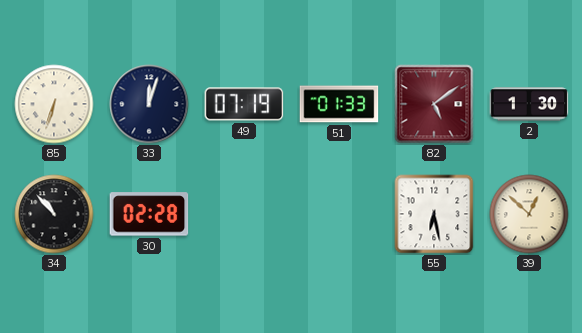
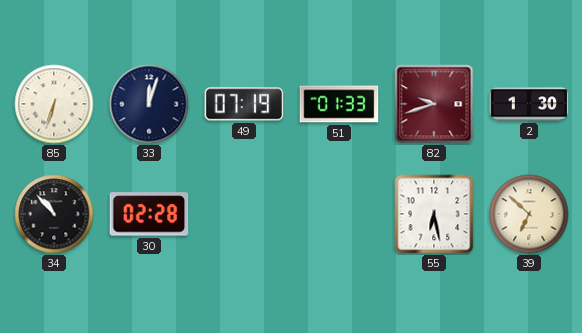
82: 5:09 -> 9:42 (434, 104)
39: 12:52 -> 6:52 (529, 214)
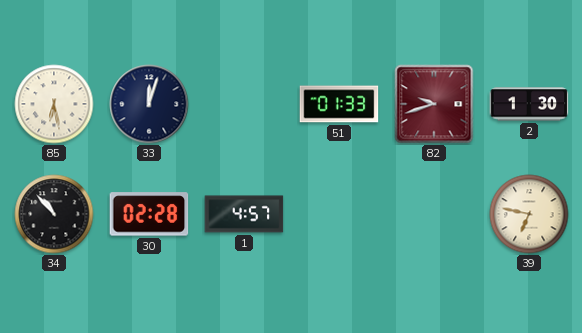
85: 6:33 -> 6:28 (54, 104)
49: 07:19 -> none (244, 104)
1: none -> 4:57 (244, 214)
55: 6:28 -> none (434, 214)
39: 6:52 -> 6:47 (529, 214)
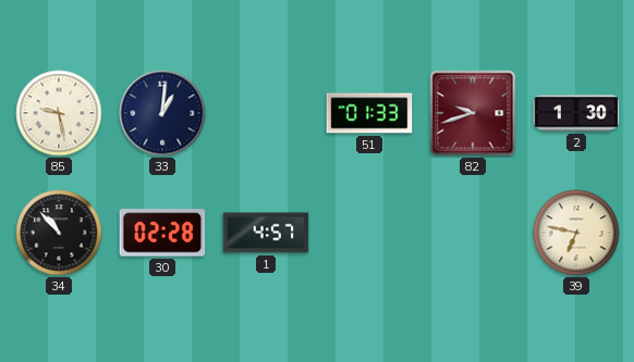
85: 6:28 -> 9:28 (59, 113)
33: 12:03 -> 1:01 (162, 113)
